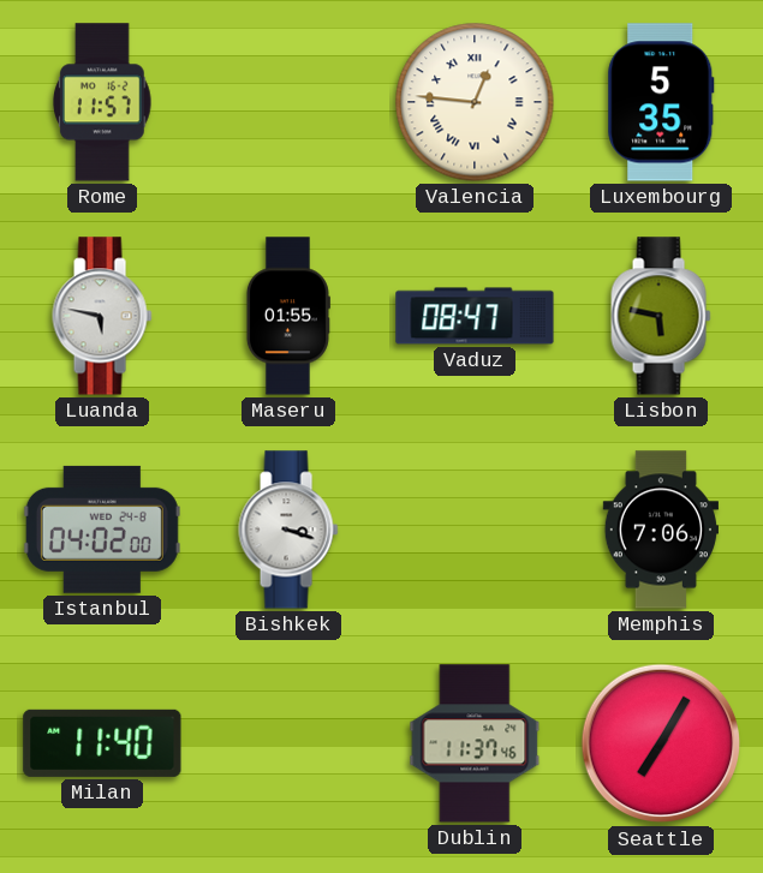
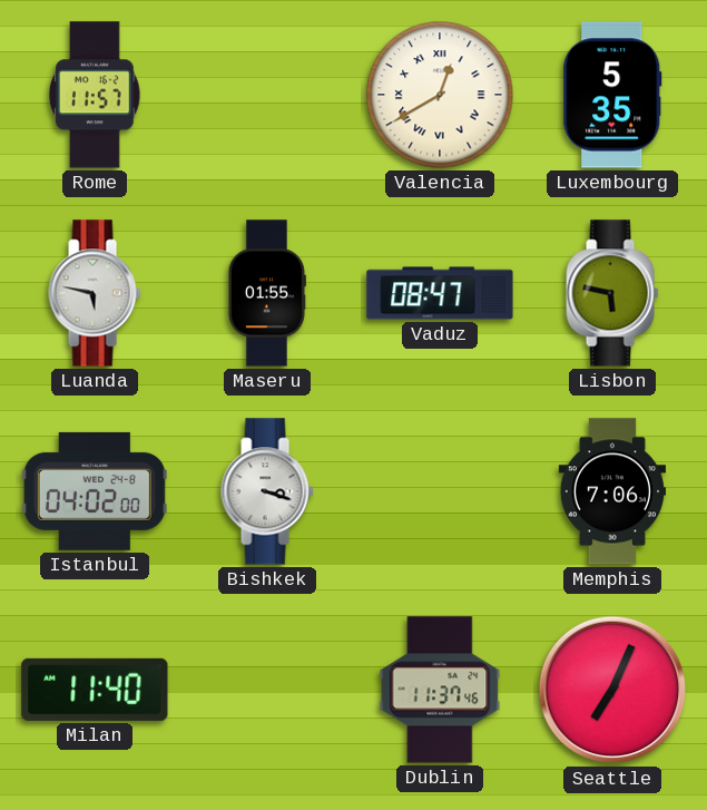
Valencia: 12:46 -> 12:40 (440, 95)
Seattle: 7:05 -> 7:04 (612, 690)
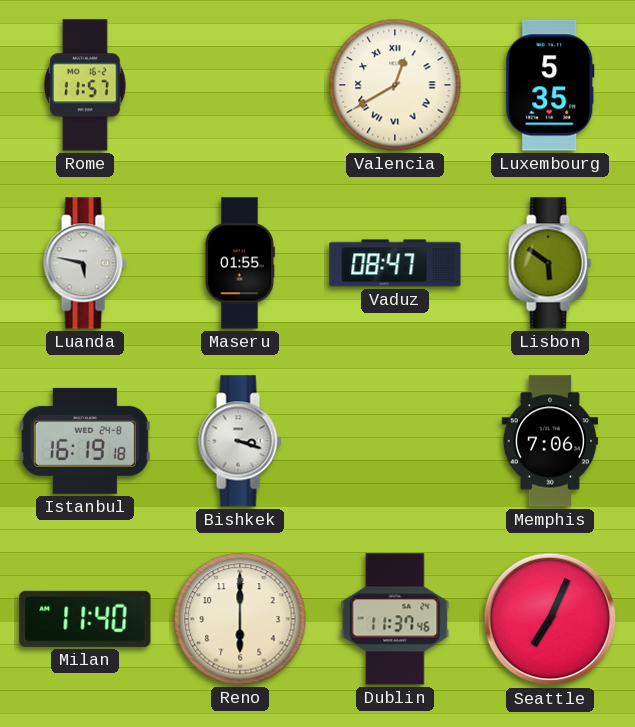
Lisbon: 5:47 -> 5:51 (550, 263)
Istanbul: 04:02 -> 16:19 (85, 441)
Reno: none -> 6:00 (240, 619)
